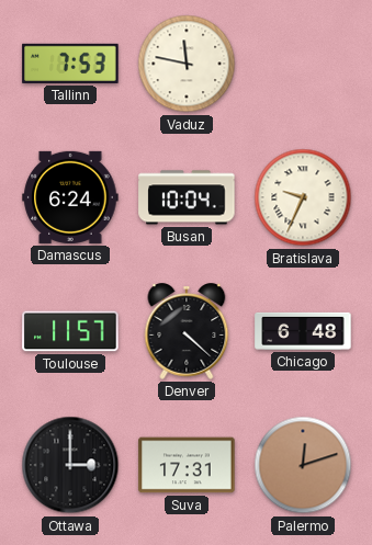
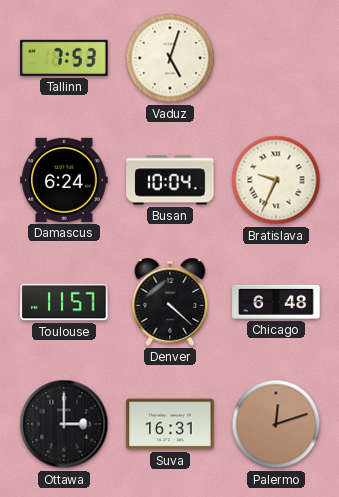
Vaduz: 11:47 -> 5:03 (170, 58)
Suva: 17:31 -> 16:31 (170, 424)
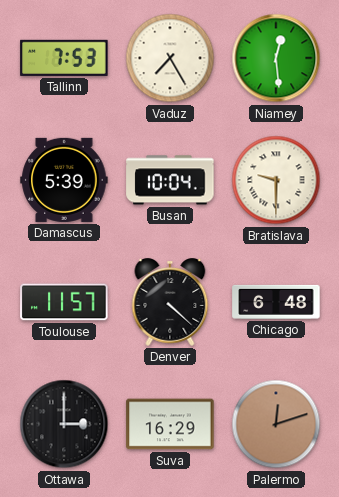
Vaduz: 5:03 -> 7:25 (170, 58)
Niamey: none -> 12:29 (276, 58)
Damascus: 6:24 -> 5:39 (64, 180)
Bratislava: 9:34 -> 9:30 (276, 180)
Suva: 16:31 -> 16:29 (170, 424)
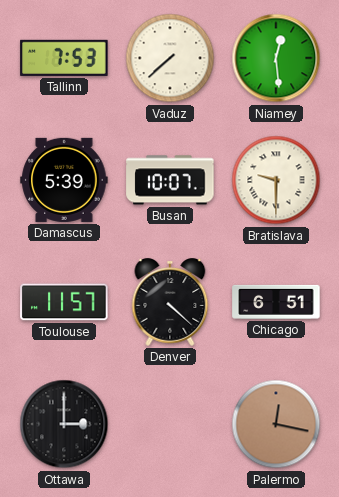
Vaduz: 7:25 -> 7:38 (170, 58)
Busan: 10:04 -> 10:07 (170, 180)
Chicago: 6:48 -> 6:51 (276, 302)
Suva: 16:29 -> none (170, 424)
Palermo: 12:12 -> 12:17 (276, 424)
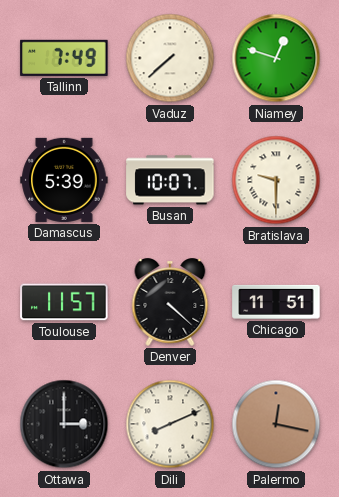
Tallinn: 7:53 -> 7:49 (64, 58)
Niamey: 12:29 -> 12:48 (276, 58)
Chicago: 6:51 -> 11:51 (276, 302)
Dili: none -> 8:11 (170, 424)
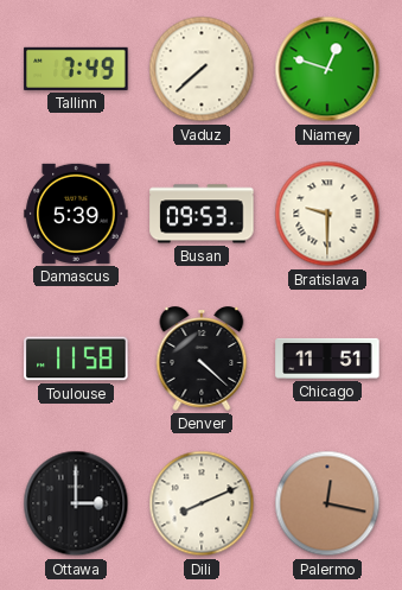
Busan: 10:07 -> 09:53 (202, 214)
Toulouse: 11:57 -> 11:58 (76, 359)
